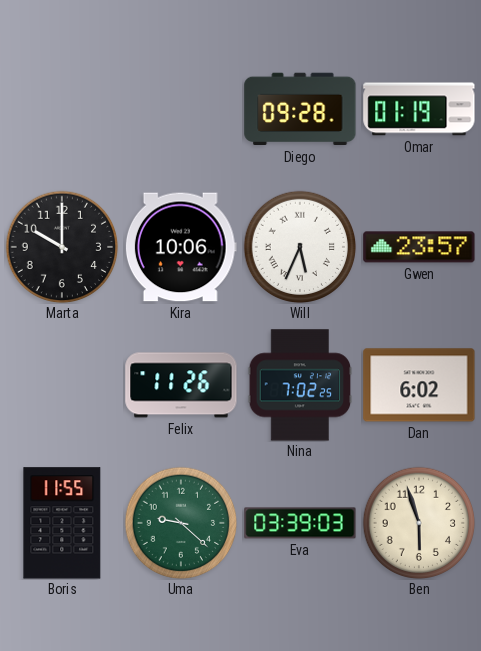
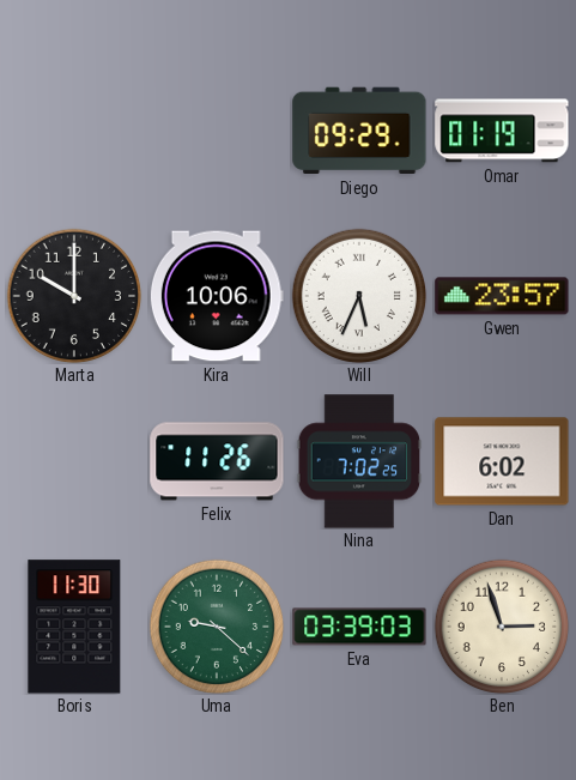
Diego: 09:28 -> 09:29 (359, 131)
Boris: 11:55 -> 11:30 (74, 627)
Ben: 5:57 -> 2:57 (502, 627)
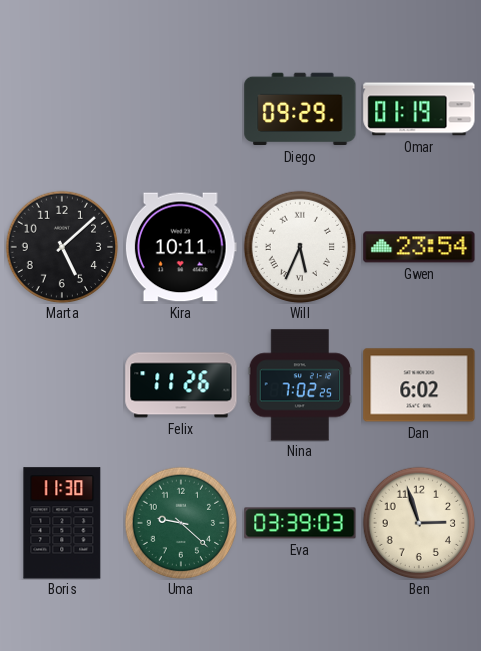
Marta: 10:00 -> 5:08 (62, 247)
Kira: 10:06 -> 10:11 (181, 247)
Gwen: 23:57 -> 23:54 (419, 247)
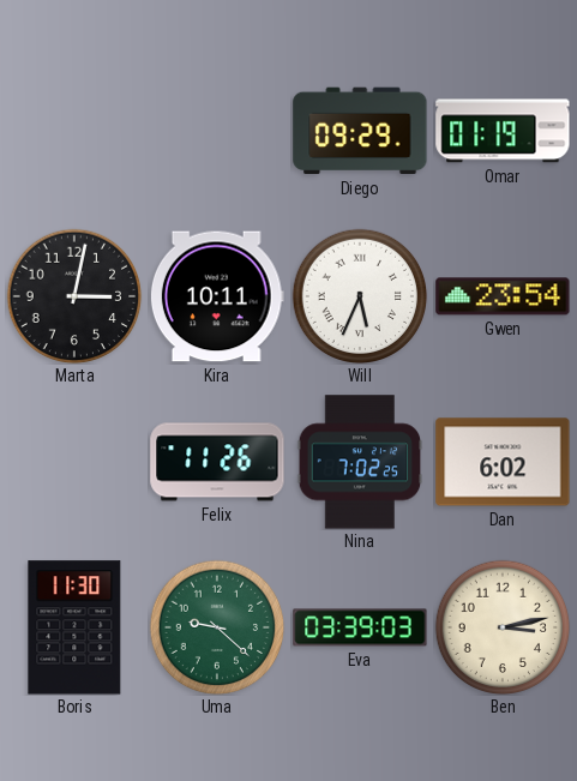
Marta: 5:08 -> 3:02 (74, 296)
Ben: 2:57 -> 3:13 (503, 627)
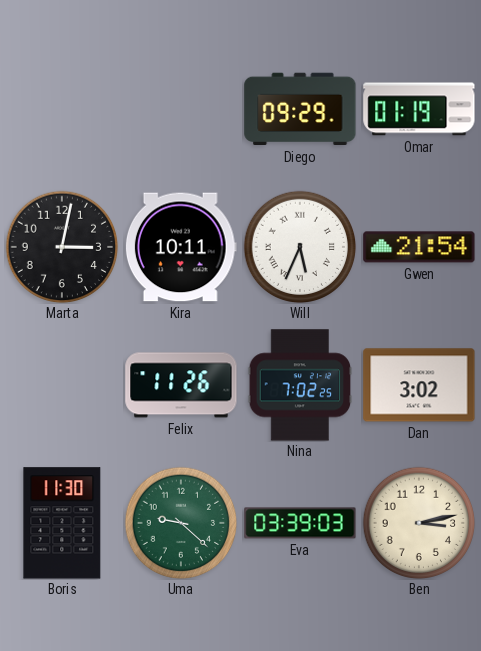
Gwen: 23:54 -> 21:54 (419, 247)
Dan: 6:02 -> 3:02 (419, 385)
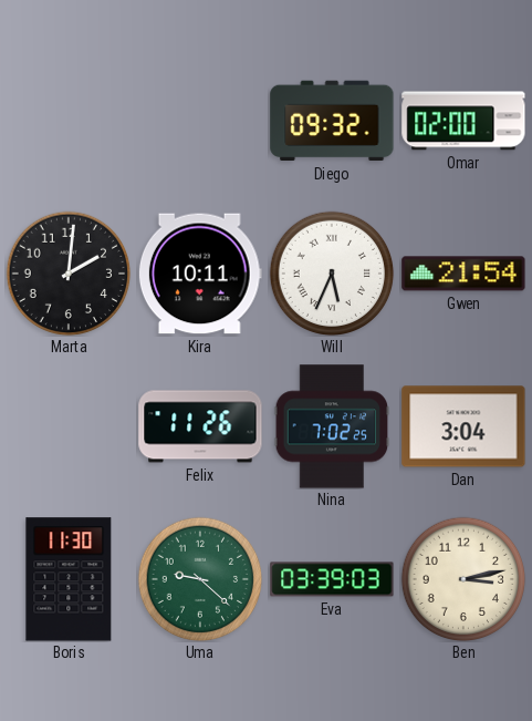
Diego: 09:29 -> 09:32 (332, 121)
Omar: 01:19 -> 02:00 (463, 121)
Marta: 3:02 -> 2:01 (69, 274)
Dan: 3:02 -> 3:04 (463, 426)
